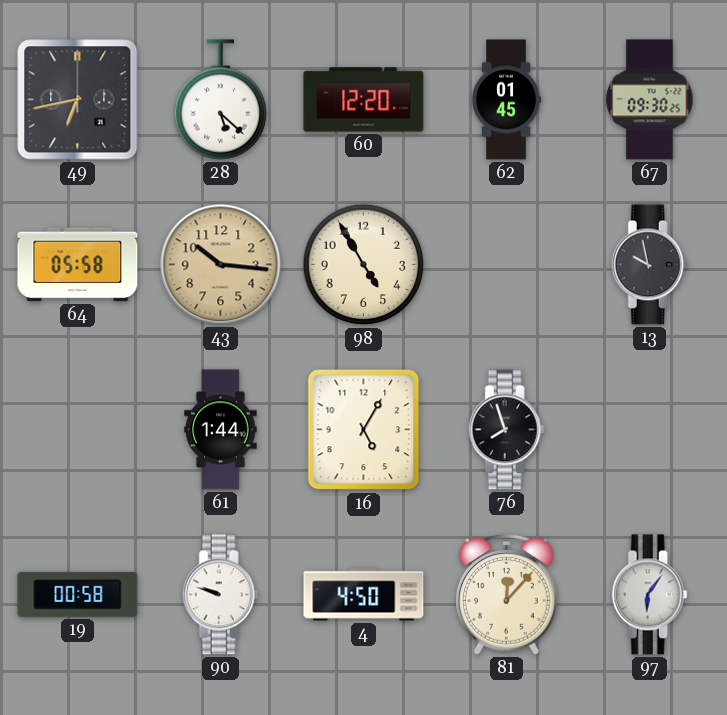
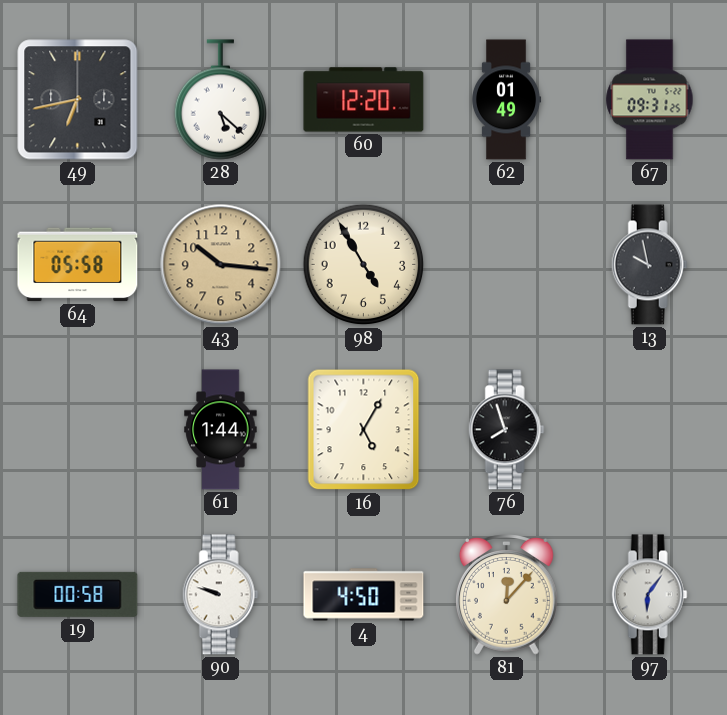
62: 01:45 -> 01:49 (506, 100)
67: 09:30 -> 09:31 (650, 100)
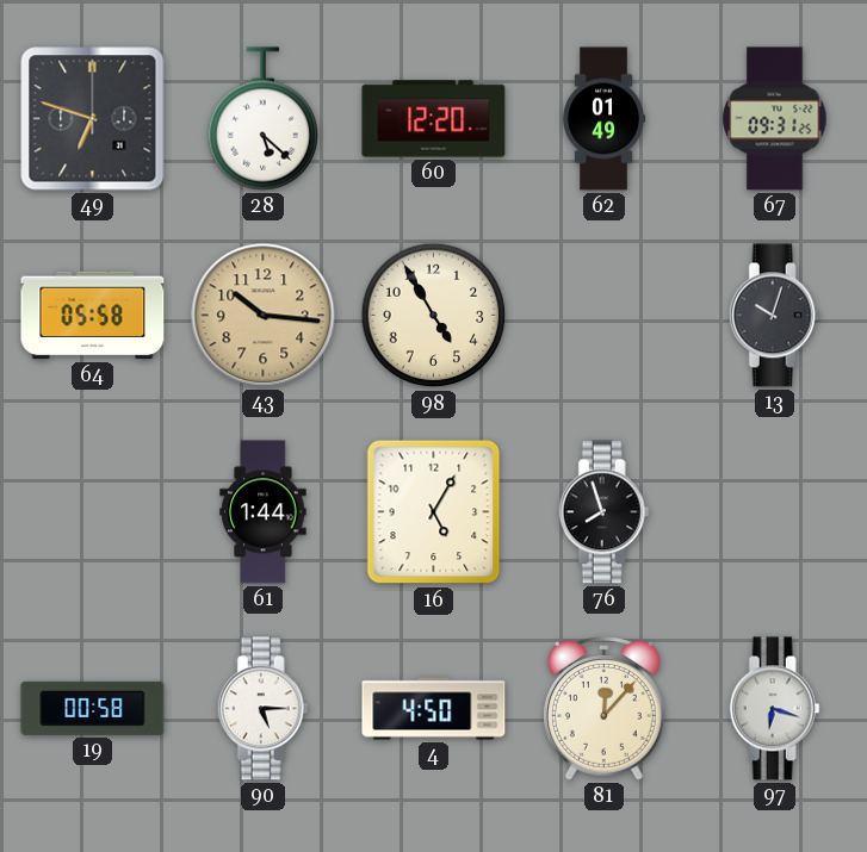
49: 6:43 -> 6:48 (93, 119)
13: 9:58 -> 10:03 (774, 316)
90: 9:48 -> 5:15 (262, 709)
97: 6:06 -> 6:18 (774, 709)
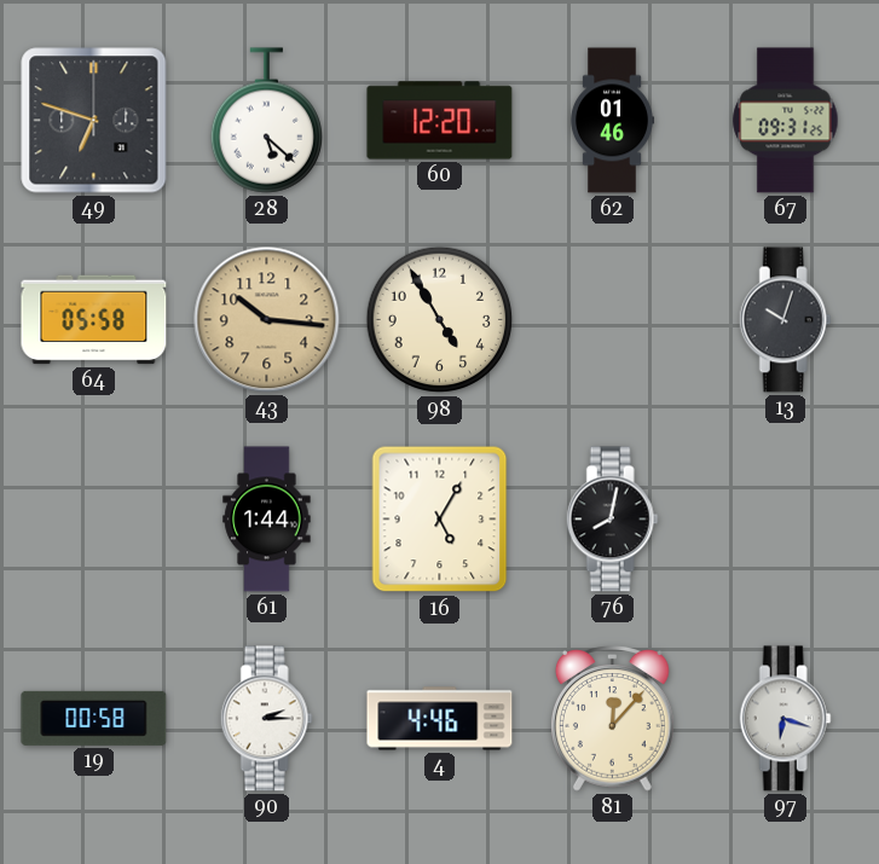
62: 01:49 -> 01:46 (612, 121)
76: 7:57 -> 8:02 (612, 520)
90: 5:15 -> 2:15 (266, 719)
4: 4:50 -> 4:46 (440, 719)
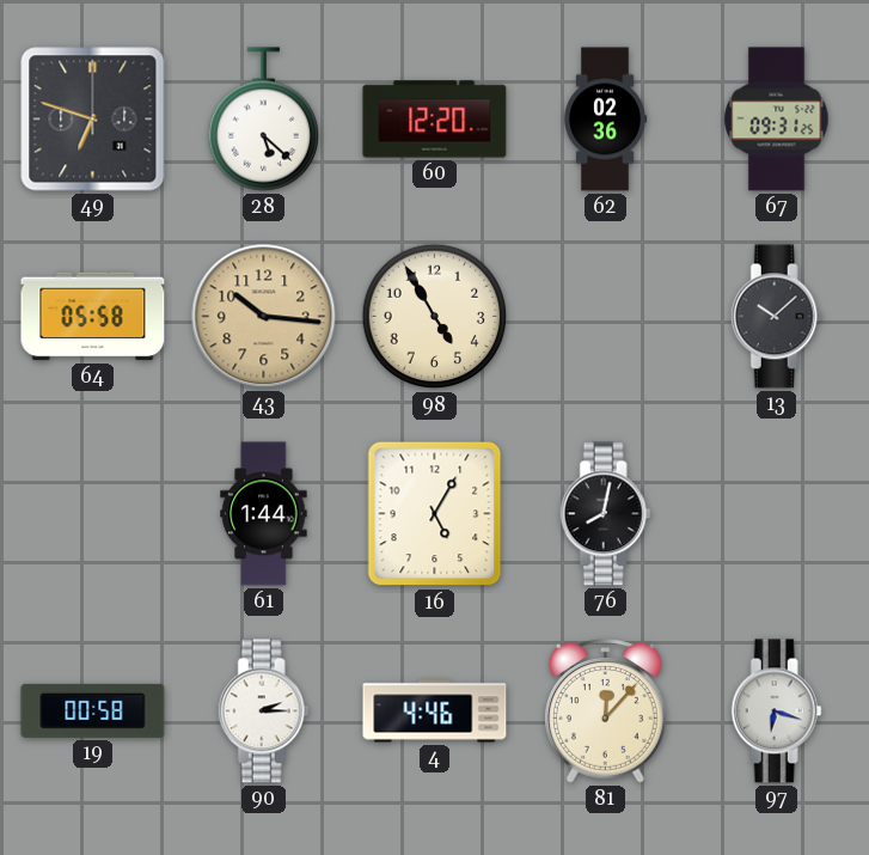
62: 01:46 -> 02:36 (605, 120)
13: 10:03 -> 10:08 (776, 317)
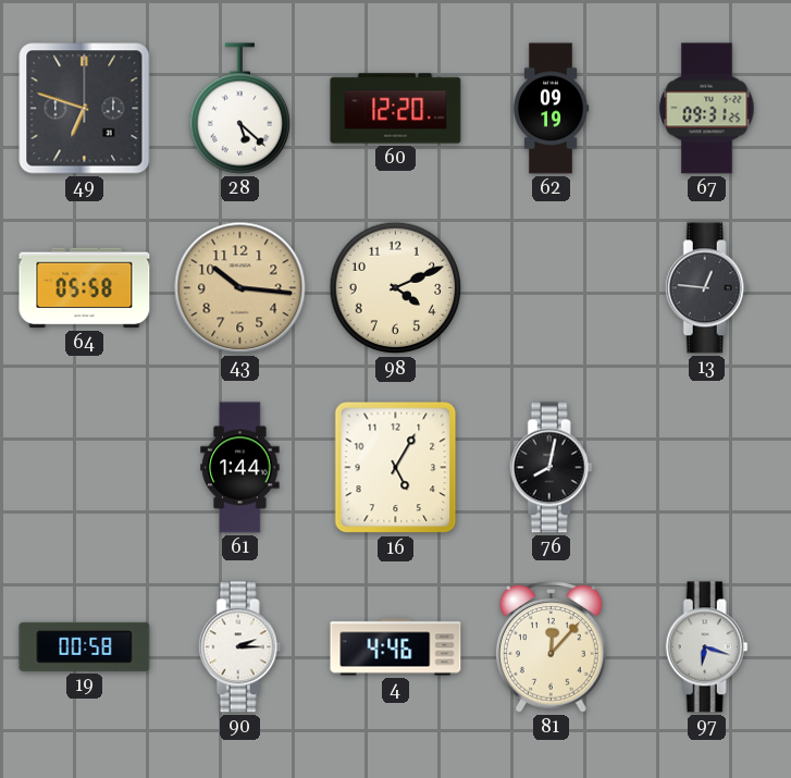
62: 02:36 -> 09:19 (551, 109)
98: 4:55 -> 4:11 (396, 288)
13: 10:08 -> 12:46 (706, 288)
